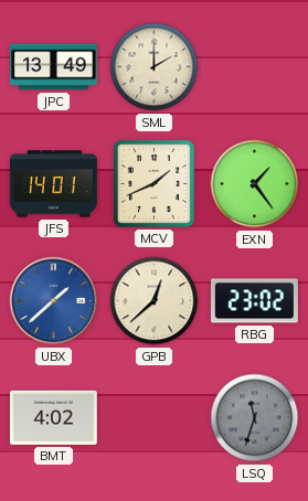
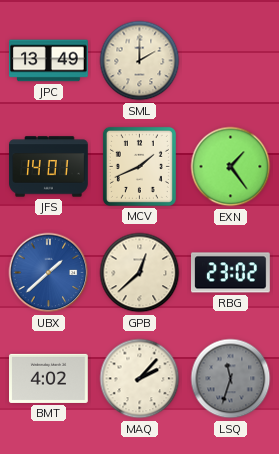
MAQ: none -> 2:07 (140, 379)
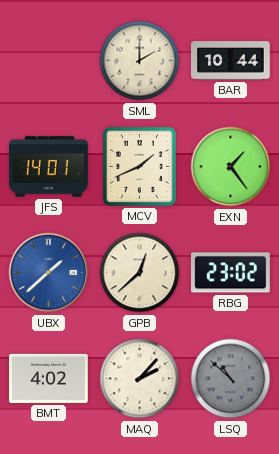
JPC: 13:49 -> none (49, 61)
BAR: none -> 10:44 (231, 61)
LSQ: 11:33 -> 10:52 (231, 379)
